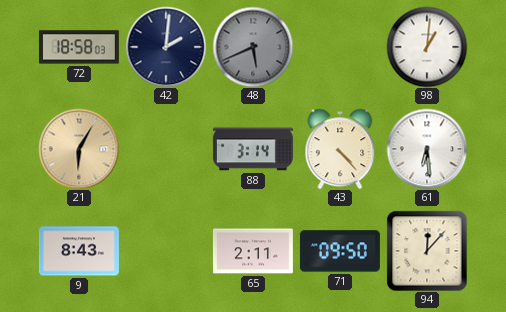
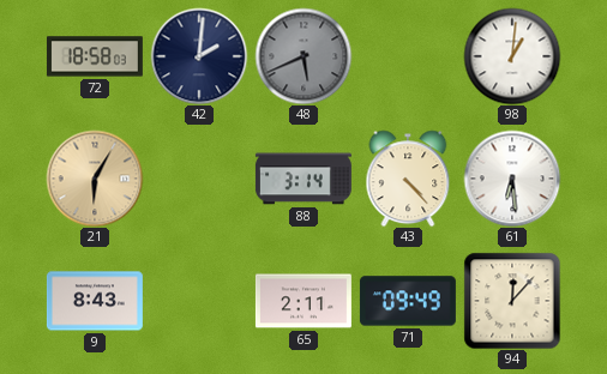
71: 09:50 -> 09:49 (408, 301)
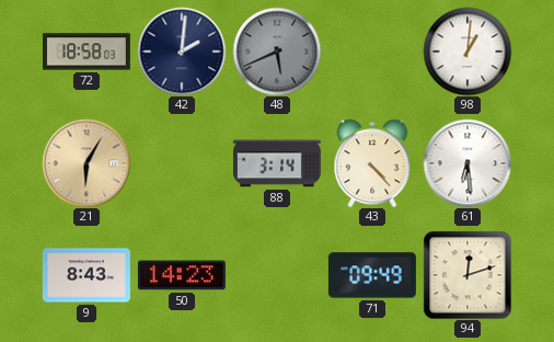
50: none -> 14:23 (182, 275)
65: 2:11 -> none (303, 301)
94: 12:07 -> 12:12 (468, 275)
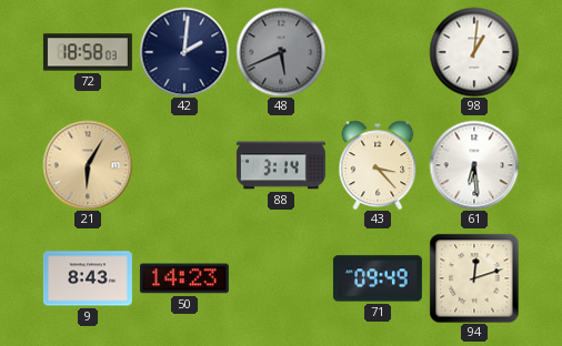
43: 4:23 -> 3:23 (378, 165)
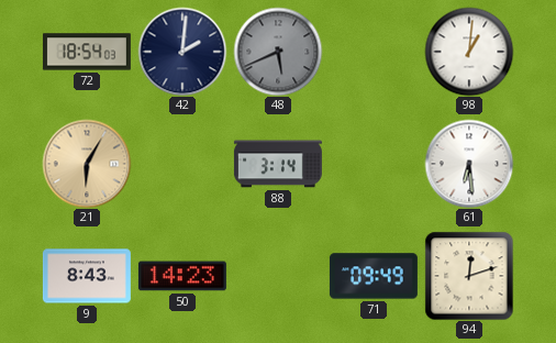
72: 18:58 -> 18:54 (87, 52)
43: 3:23 -> none (378, 165)
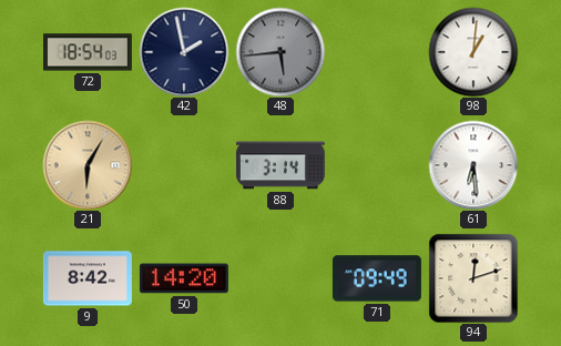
42: 2:01 -> 1:58 (184, 52)
48: 5:41 -> 5:44 (280, 52)
9: 8:43 -> 8:42 (88, 278)
50: 14:23 -> 14:20 (184, 278)
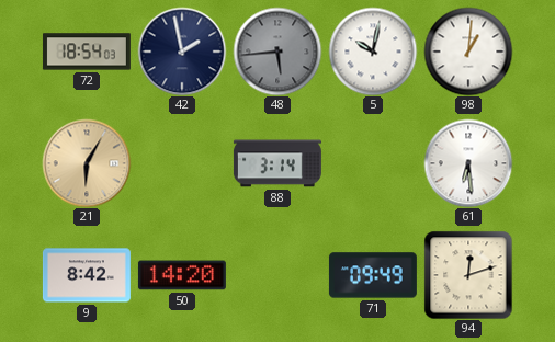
5: none -> 10:02 (373, 52)
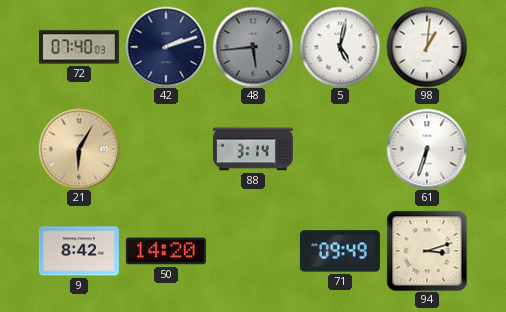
72: 18:54 -> 07:40 (79, 47)
42: 1:58 -> 2:12 (166, 47)
5: 10:02 -> 5:02 (340, 47)
61: 6:29 -> 6:33 (427, 149)
94: 12:12 -> 3:12 (427, 251)
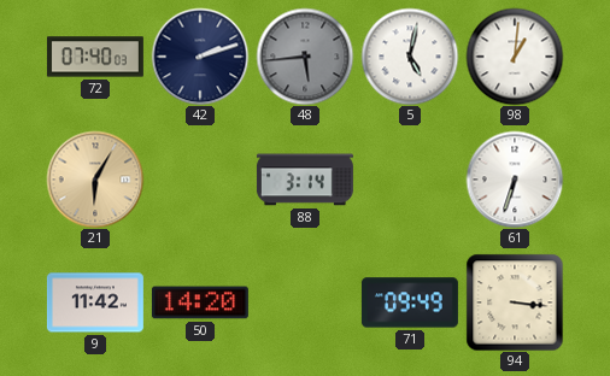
9: 8:42 -> 11:42 (95, 302)
94: 3:12 -> 3:16 (515, 302)
